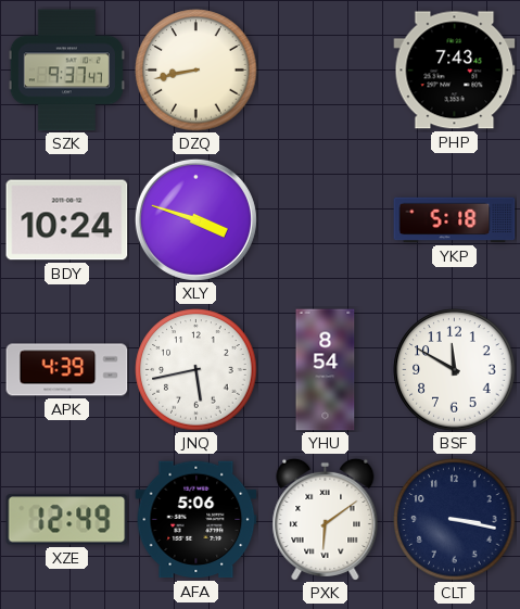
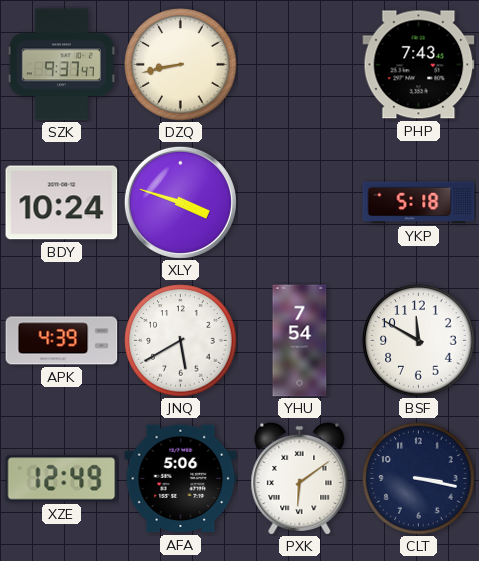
JNQ: 5:43 -> 5:40 (181, 341)
YHU: 8:54 -> 7:54 (300, 341)
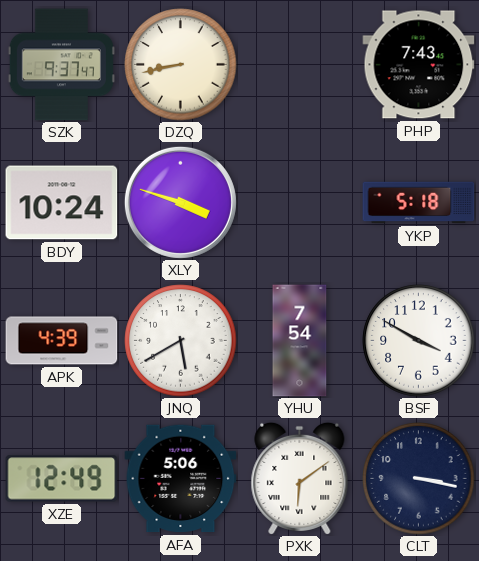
BSF: 11:50 -> 3:50 (419, 341)
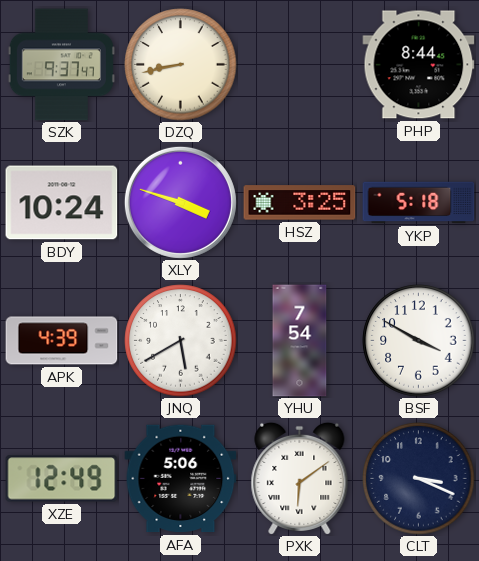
PHP: 7:43 -> 8:44 (419, 65)
HSZ: none -> 3:25 (300, 203)
CLT: 3:17 -> 3:19 (419, 479)
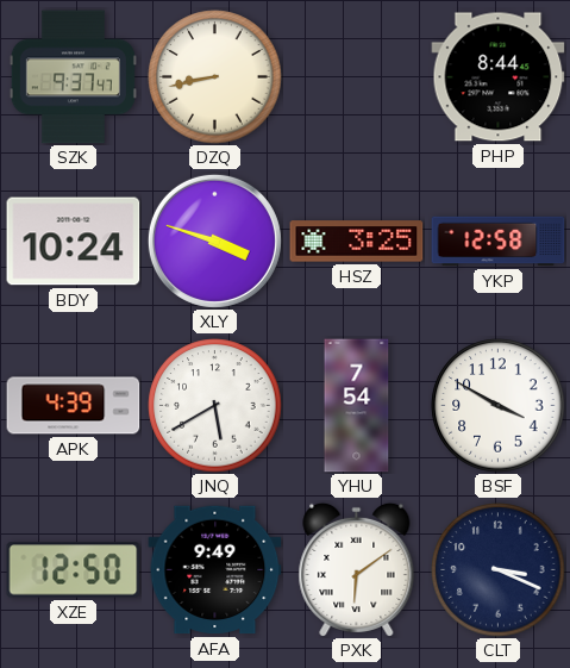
YKP: 5:18 -> 12:58 (499, 242)
XZE: 12:49 -> 12:50 (74, 570)
AFA: 5:06 -> 9:49 (215, 570)
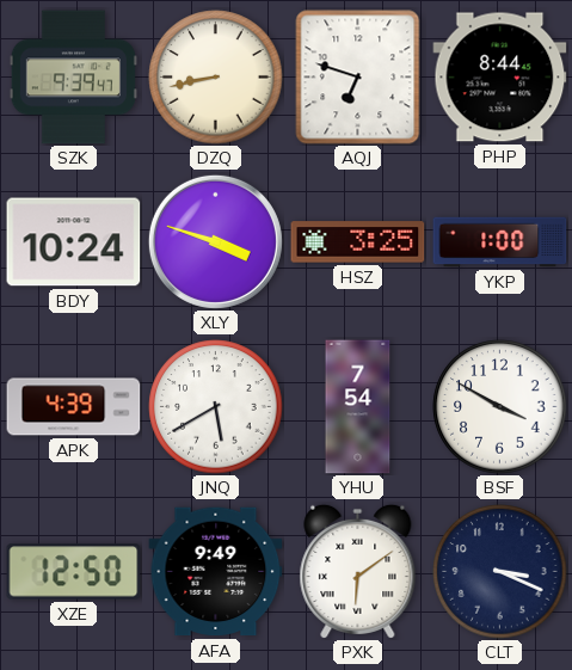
SZK: 9:37 -> 9:39 (73, 78)
AQJ: none -> 6:48 (358, 78)
YKP: 12:58 -> 1:00 (500, 242)
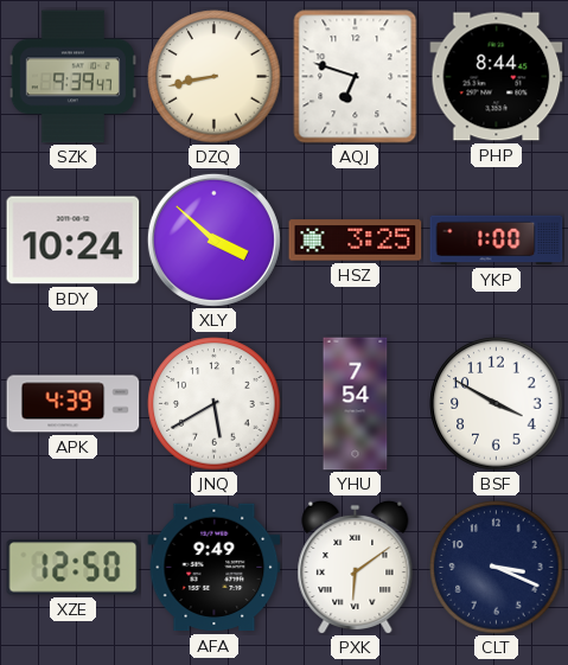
XLY: 3:48 -> 3:52 (213, 239)
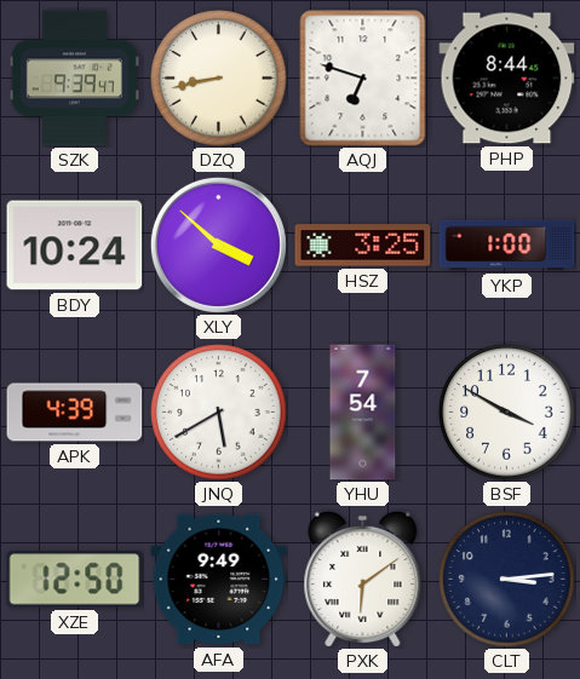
CLT: 3:19 -> 3:14 (507, 580)
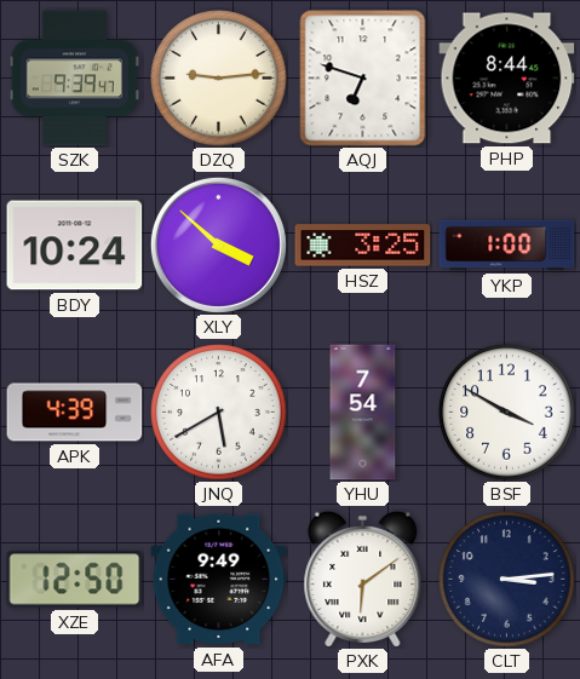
DZQ: 8:43 -> 9:14 (219, 79)
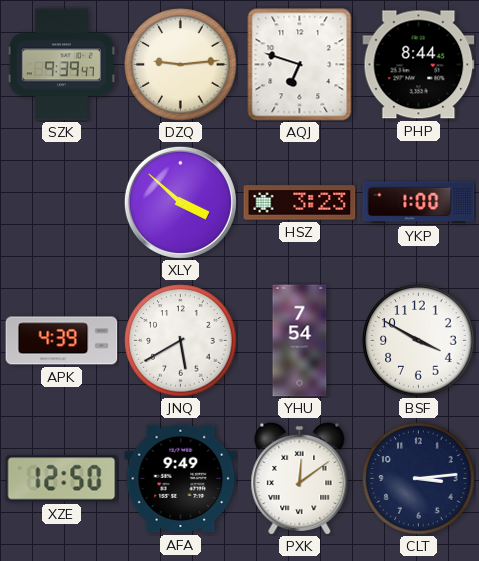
BDY: 10:24 -> none (75, 246)
HSZ: 3:25 -> 3:23 (300, 203)
PXK: 6:09 -> 12:09 (300, 478)
